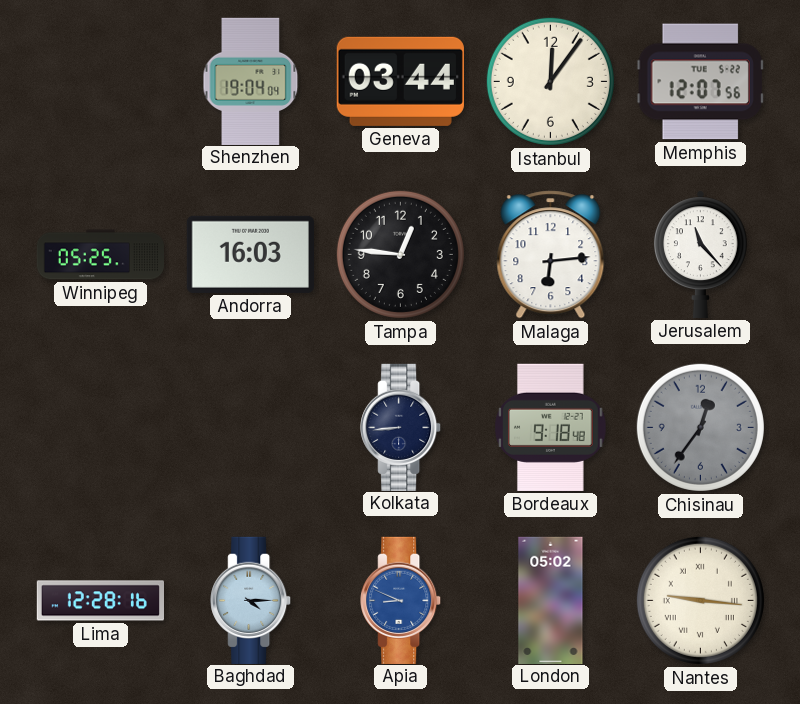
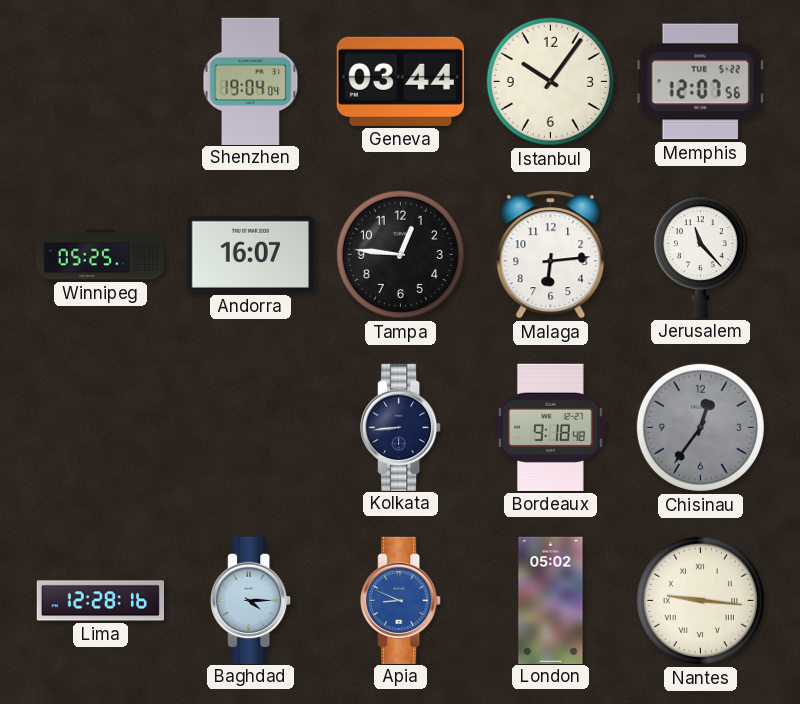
Istanbul: 12:06 -> 10:06 (550, 81)
Andorra: 16:03 -> 16:07 (250, 254)
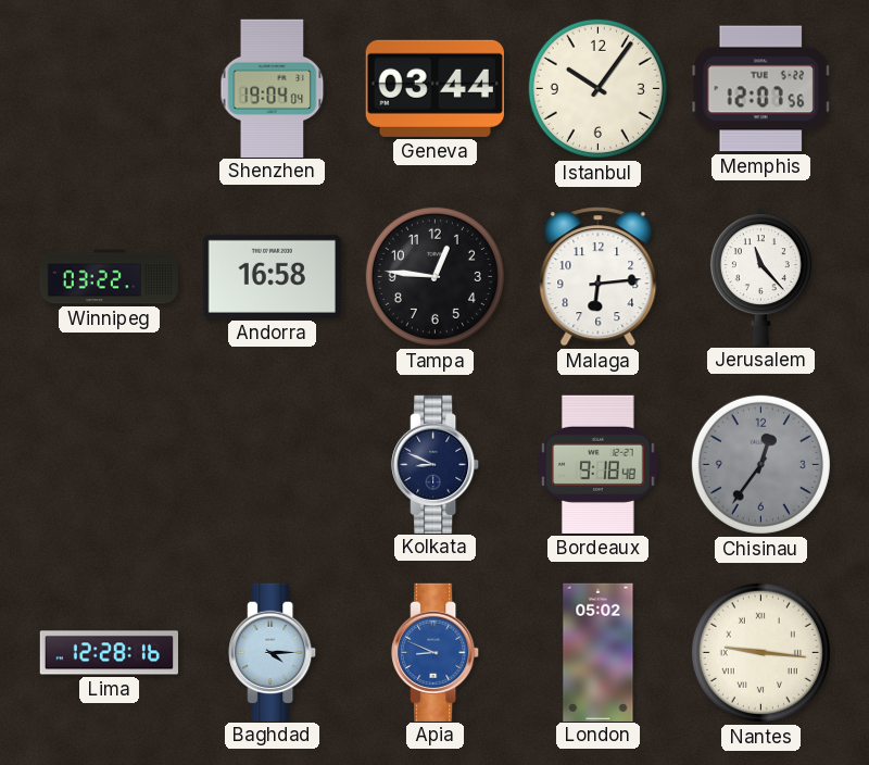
Winnipeg: 05:25 -> 03:22 (109, 277)
Andorra: 16:07 -> 16:58 (272, 276)
Kolkata: 8:44 -> 8:49 (436, 464)
